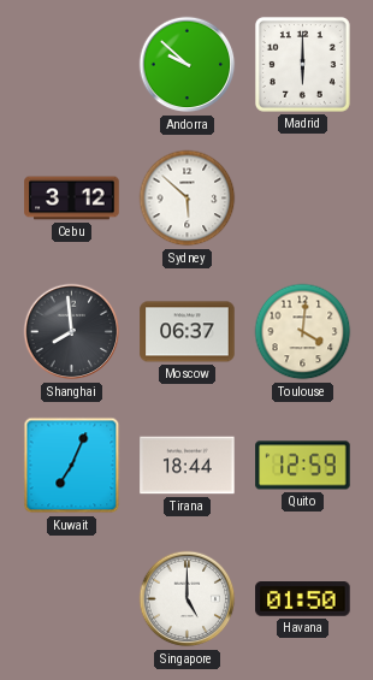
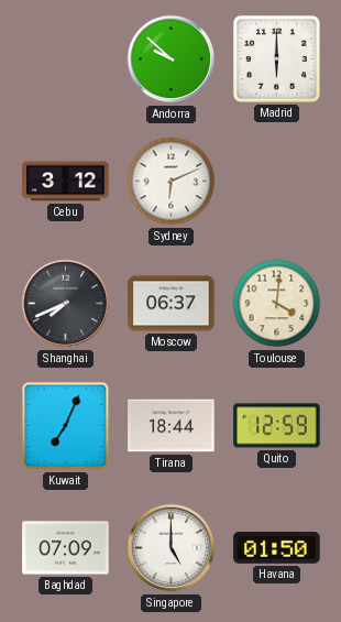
Sydney: 5:52 -> 6:11 (172, 182)
Shanghai: 7:59 -> 7:41 (66, 304)
Baghdad: none -> 07:09 (66, 548)
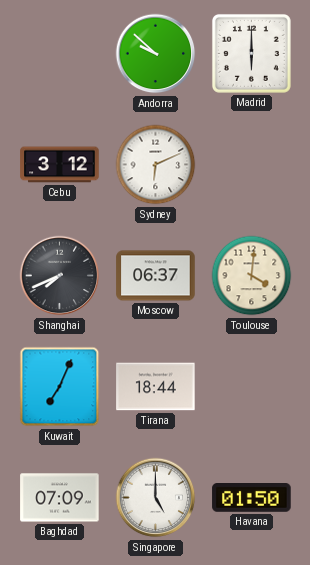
Quito: 12:59 -> none (277, 426)
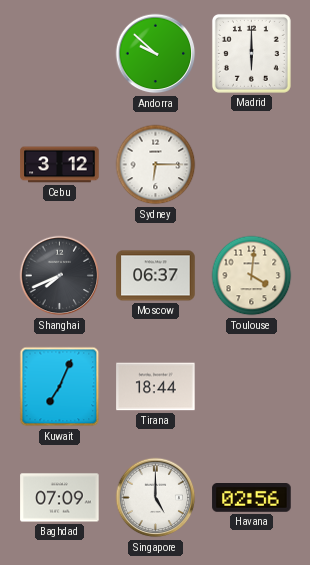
Sydney: 6:11 -> 6:15 (156, 165)
Havana: 01:50 -> 02:56 (252, 498)
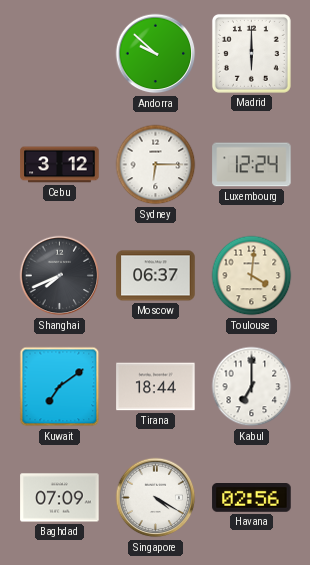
Luxembourg: none -> 12:24 (252, 165)
Kuwait: 7:04 -> 7:09 (60, 387)
Kabul: none -> 7:00 (252, 387)
Singapore: 5:00 -> 4:20 (156, 498)
